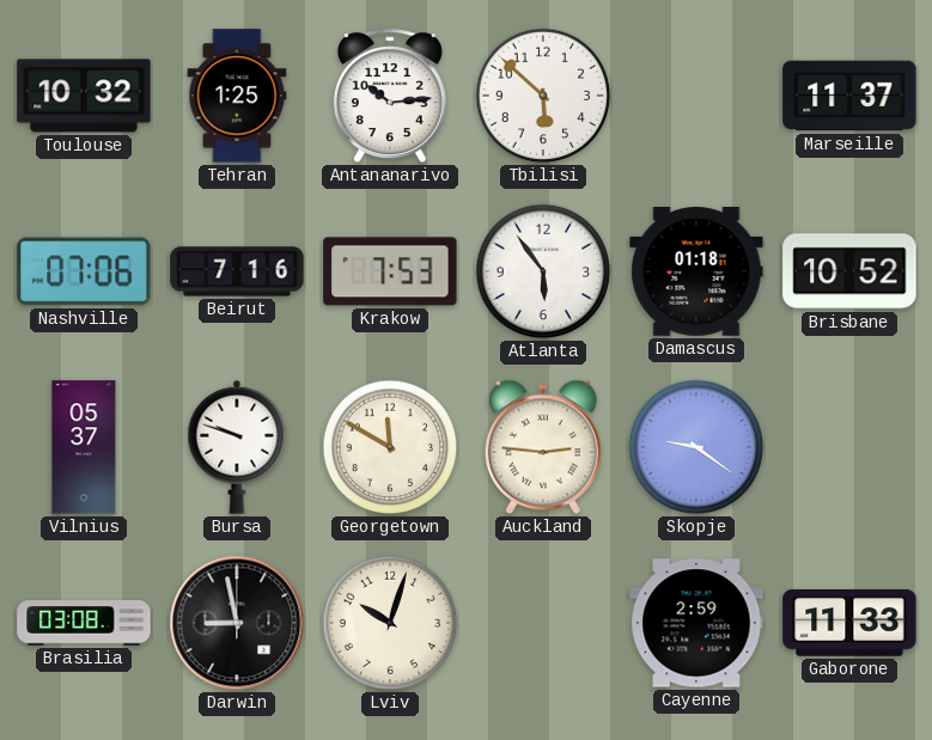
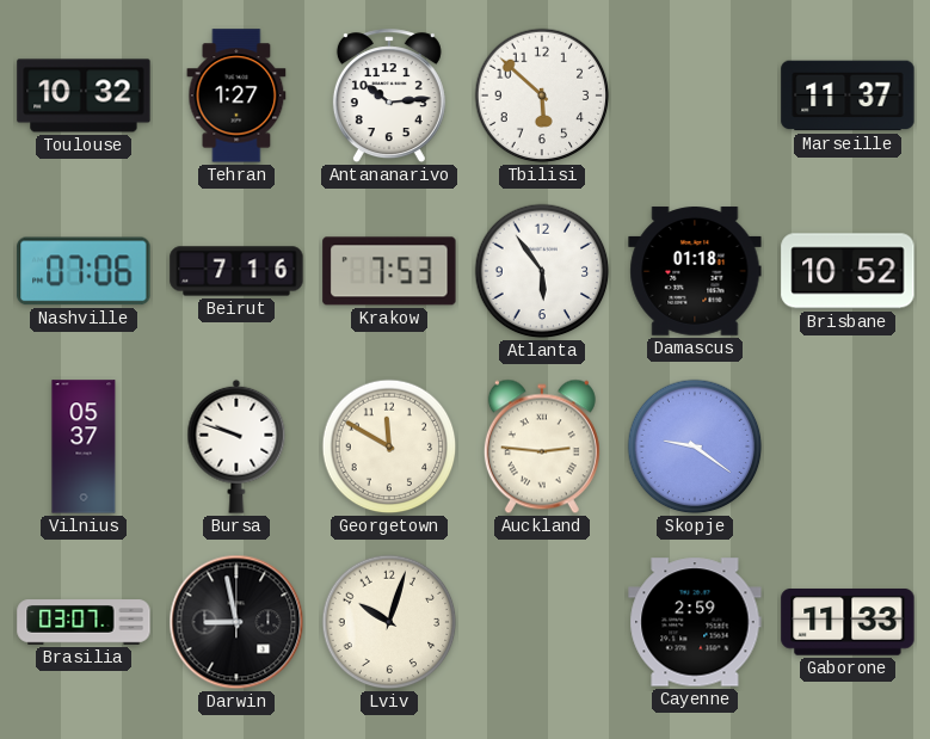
Tehran: 1:25 -> 1:27 (236, 96)
Brasilia: 03:08 -> 03:07 (84, 622)
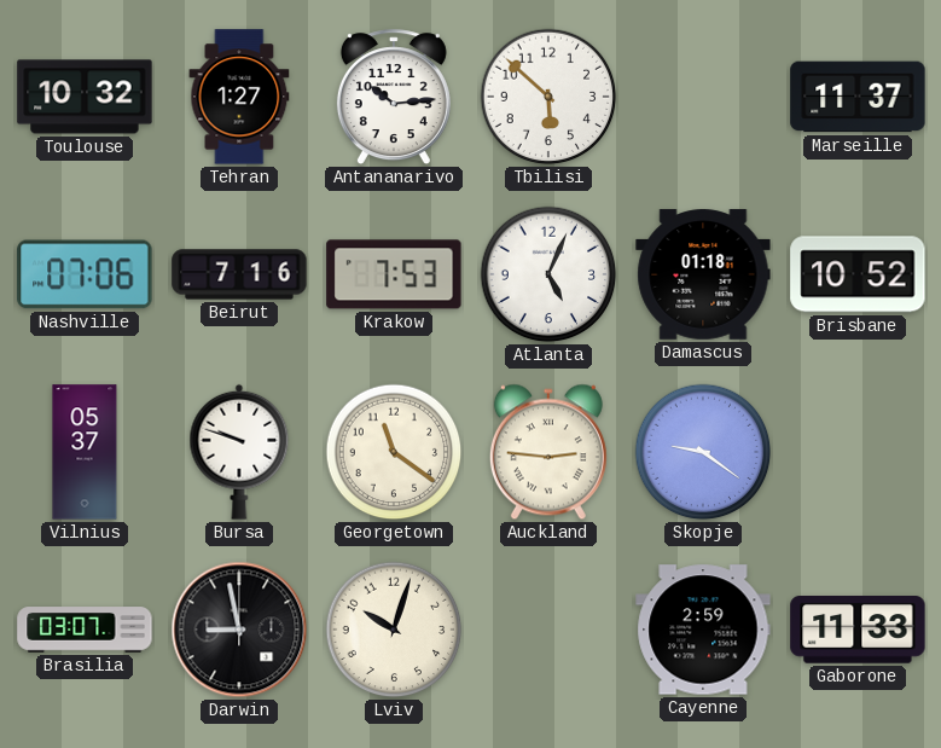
Atlanta: 5:54 -> 5:04 (548, 274)
Georgetown: 11:50 -> 11:21 (394, 452)
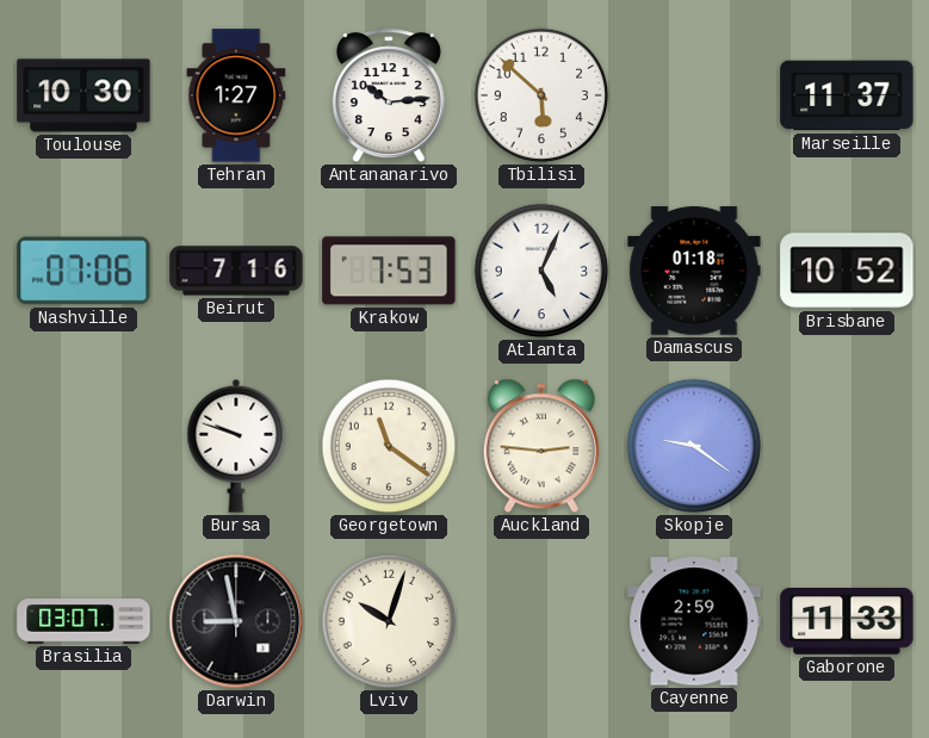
Toulouse: 10:32 -> 10:30 (83, 95)
Vilnius: 05:37 -> none (85, 452)
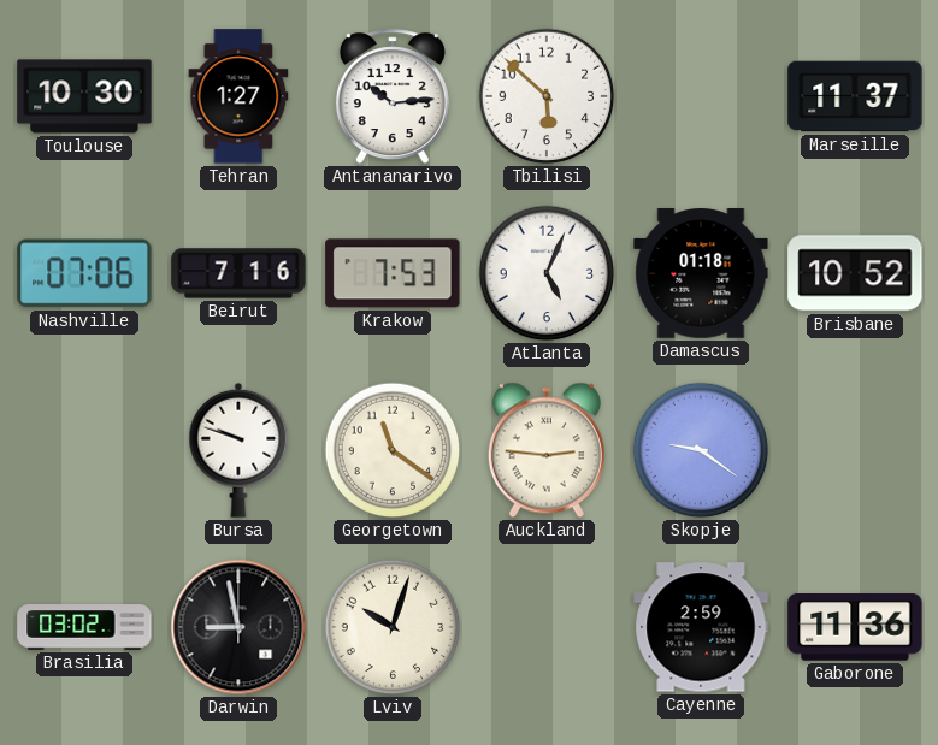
Brasilia: 03:07 -> 03:02 (84, 627)
Gaborone: 11:33 -> 11:36 (855, 628)
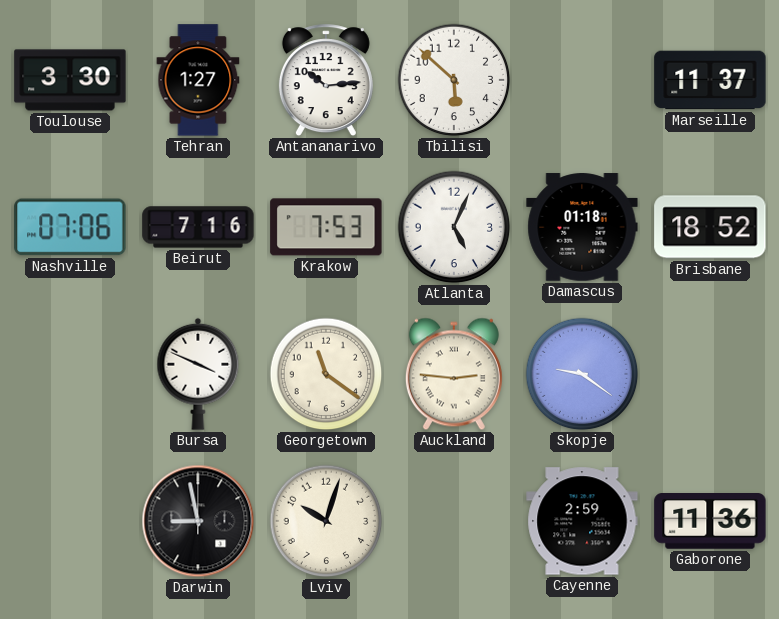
Toulouse: 10:30 -> 3:30 (70, 80)
Brisbane: 10:52 -> 18:52 (710, 227)
Bursa: 9:48 -> 3:49 (198, 374)
Brasilia: 03:02 -> none (84, 627)
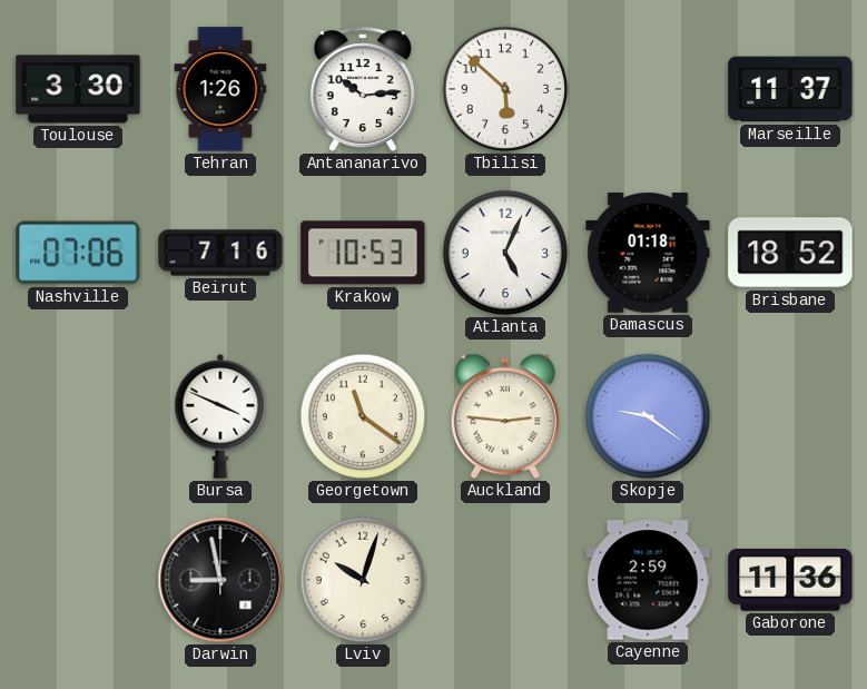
Tehran: 1:27 -> 1:26 (220, 89)
Krakow: 7:53 -> 10:53 (363, 253)
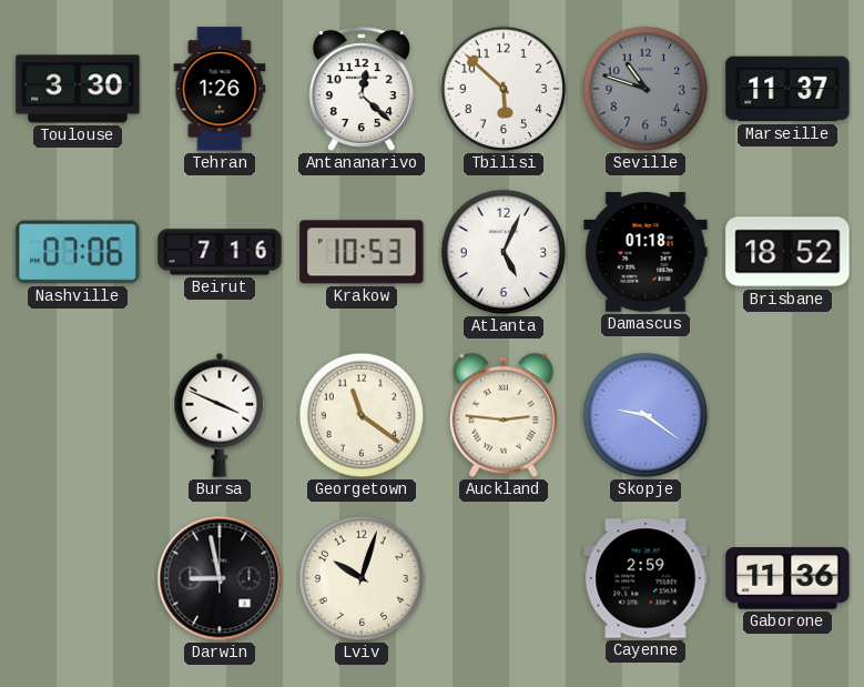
Antananarivo: 10:14 -> 12:22 (362, 90)
Seville: none -> 10:48 (646, 89)
